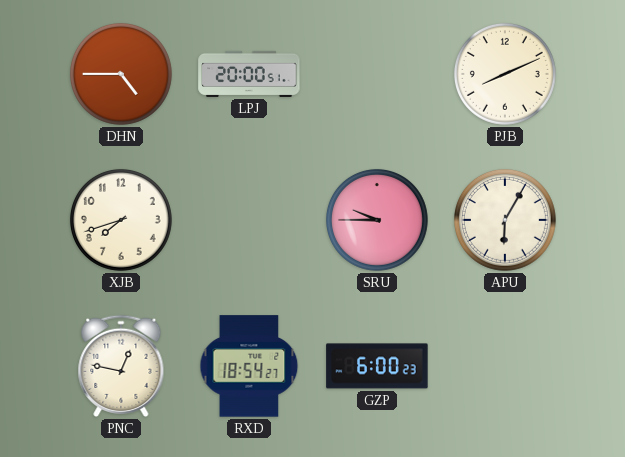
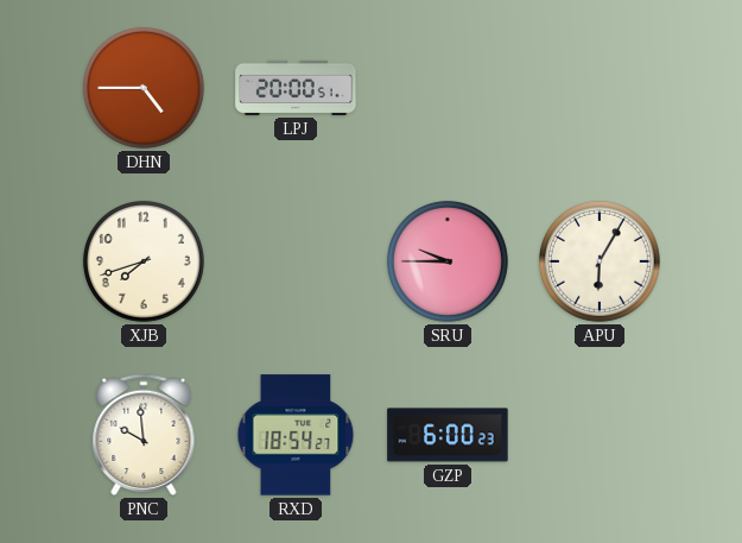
PJB: 8:11 -> none (505, 74)
PNC: 12:47 -> 9:59 (144, 435)
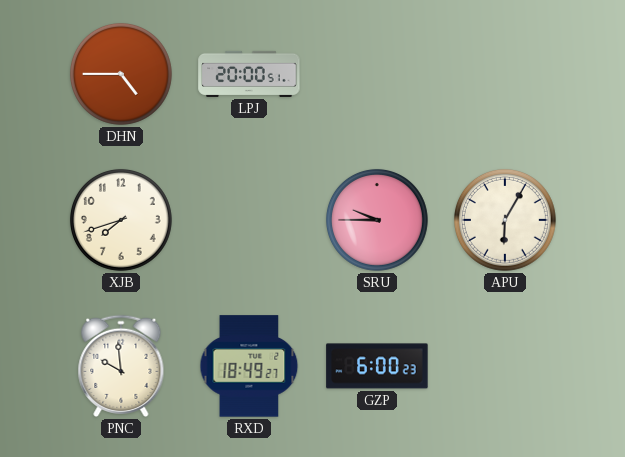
RXD: 18:54 -> 18:49 (249, 366)
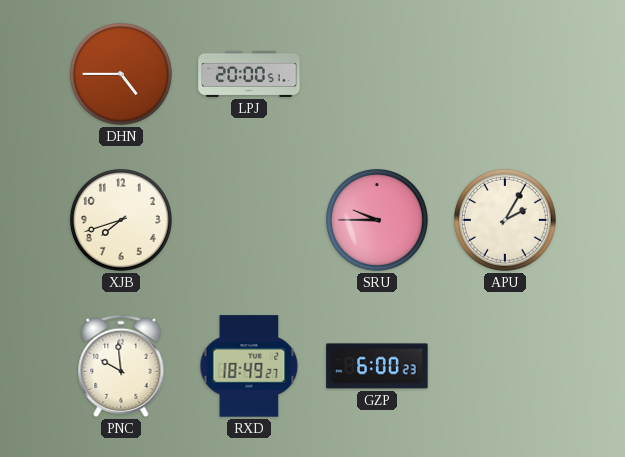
APU: 6:05 -> 2:05 (505, 220)
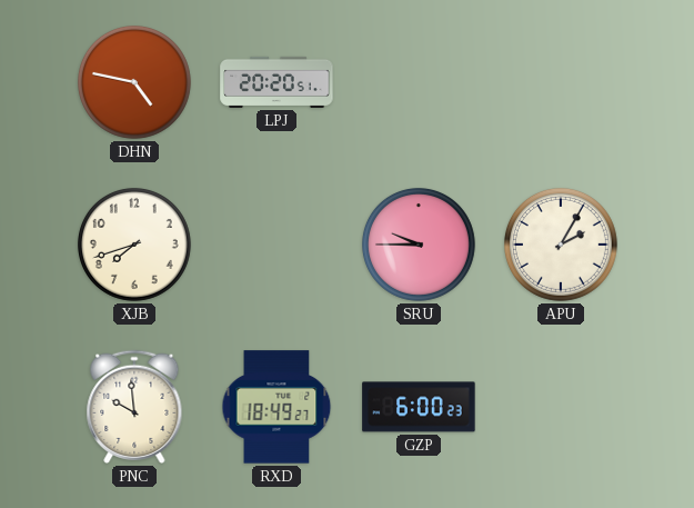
DHN: 4:45 -> 4:47 (134, 82)
LPJ: 20:00 -> 20:20 (276, 82)
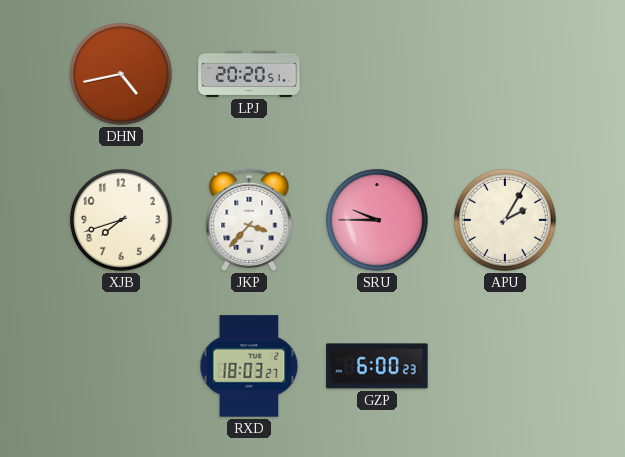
DHN: 4:47 -> 4:43 (121, 74)
JKP: none -> 3:37 (249, 220)
PNC: 9:59 -> none (134, 407)
RXD: 18:49 -> 18:03 (249, 366)
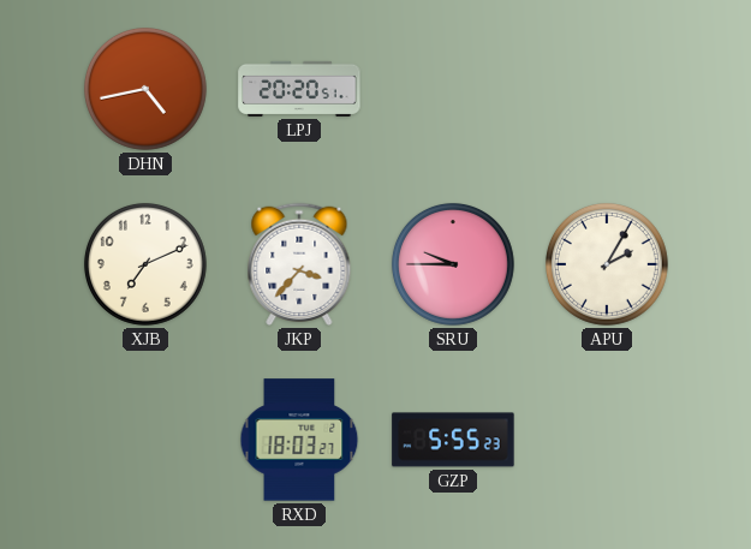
XJB: 7:42 -> 7:11 (145, 264)
GZP: 6:00 -> 5:55 (453, 440)
